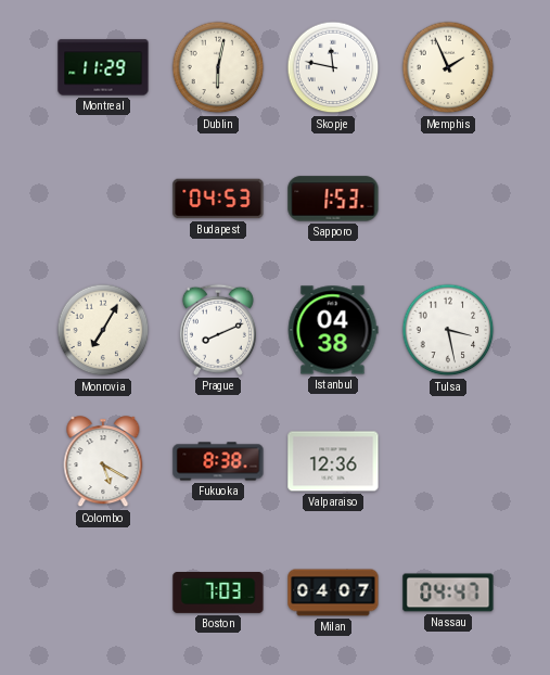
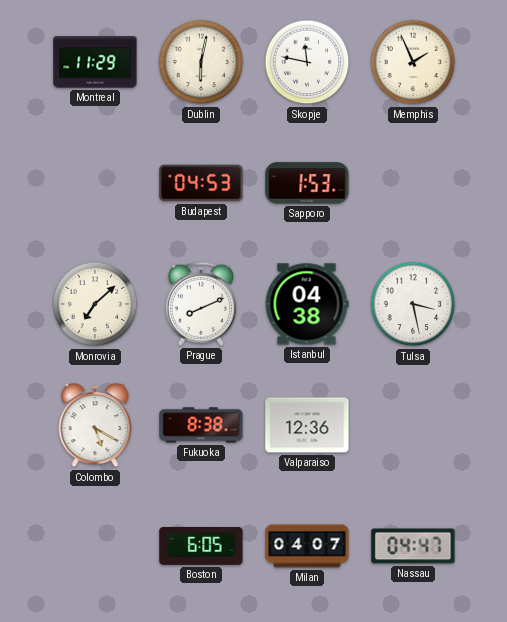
Monrovia: 7:05 -> 7:08 (95, 304)
Boston: 7:03 -> 6:05 (201, 547)
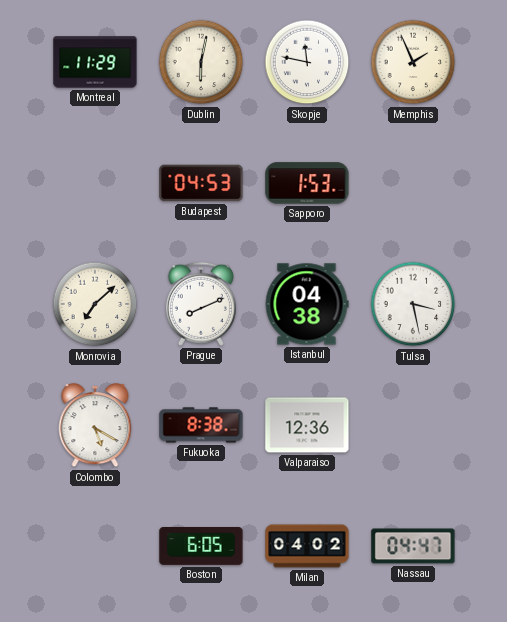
Milan: 04:07 -> 04:02 (307, 546)
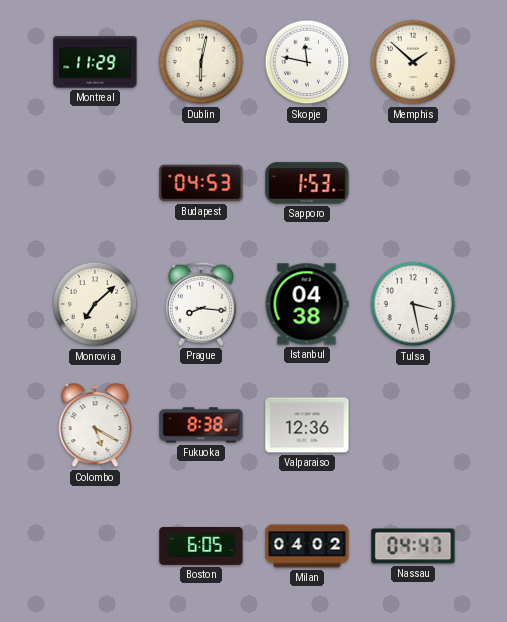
Memphis: 1:56 -> 1:52 (413, 62)
Prague: 8:11 -> 8:16 (201, 304)
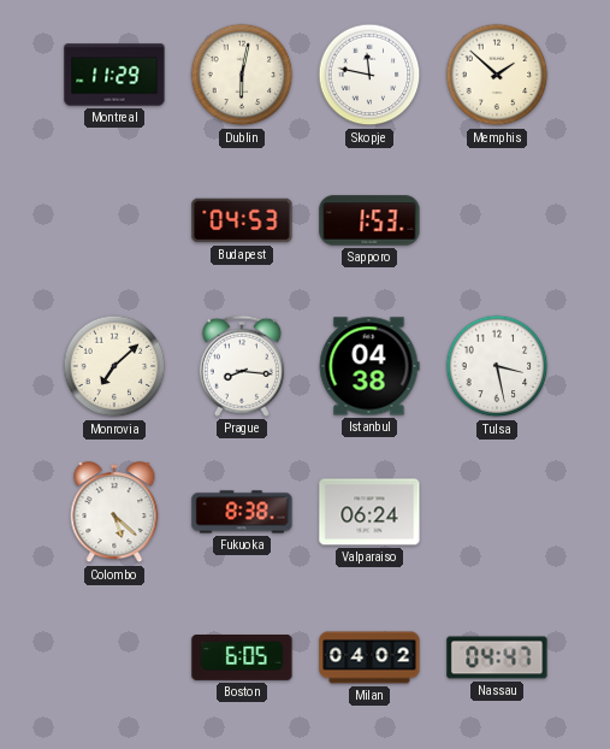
Colombo: 5:20 -> 5:22 (114, 513)
Valparaiso: 12:36 -> 06:24 (369, 512)
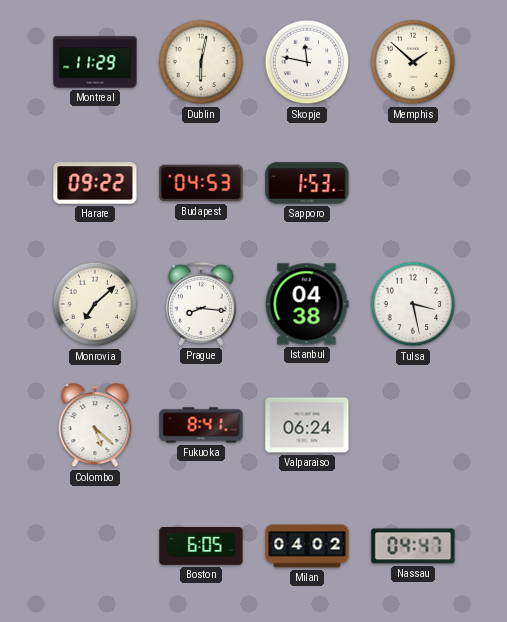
Harare: none -> 09:22 (95, 183)
Fukuoka: 8:38 -> 8:41 (201, 425)
